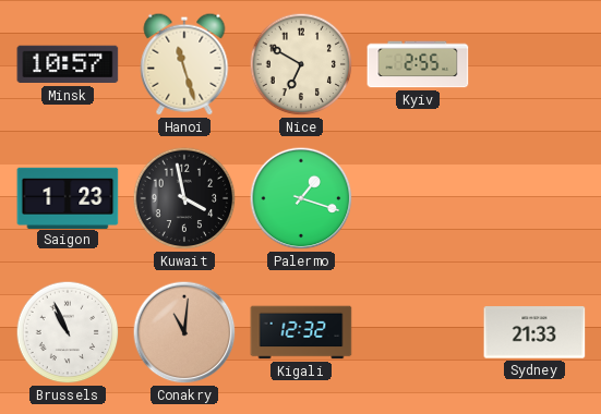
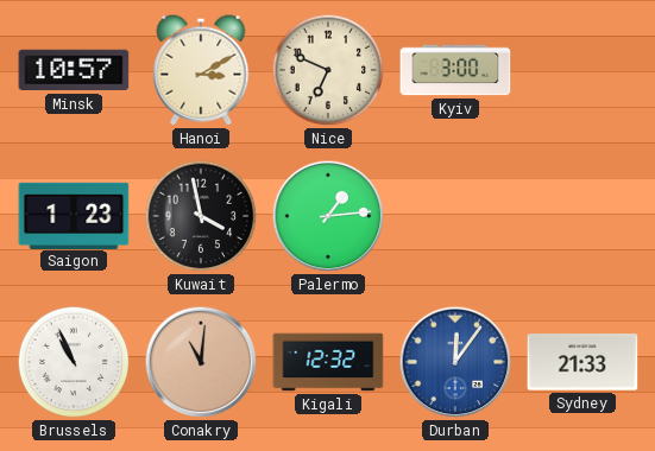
Hanoi: 11:27 -> 3:10 (201, 70)
Nice: 6:50 -> 6:49 (328, 70)
Kyiv: 2:55 -> 3:00 (455, 70)
Palermo: 1:18 -> 1:14 (328, 216)
Durban: none -> 12:06 (455, 362)
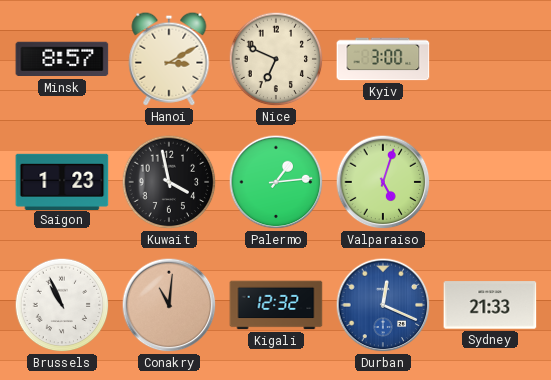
Minsk: 10:57 -> 8:57 (62, 59)
Valparaiso: none -> 5:03 (383, 182)
Durban: 12:06 -> 12:19 (383, 305)
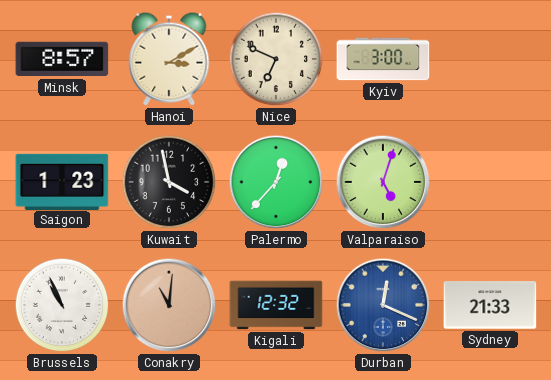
Palermo: 1:14 -> 12:37 (276, 182)
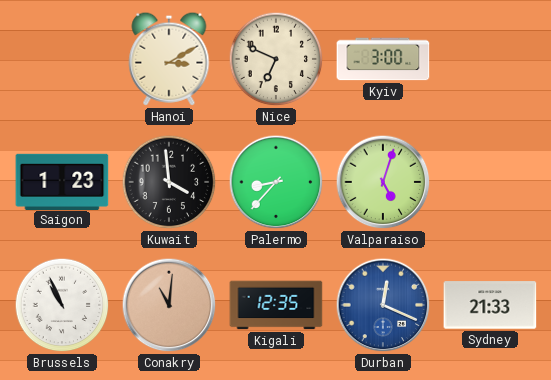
Minsk: 8:57 -> none (62, 59)
Kuwait: 3:58 -> 3:59 (169, 182)
Palermo: 12:37 -> 8:37 (276, 182)
Kigali: 12:32 -> 12:35 (276, 305)
